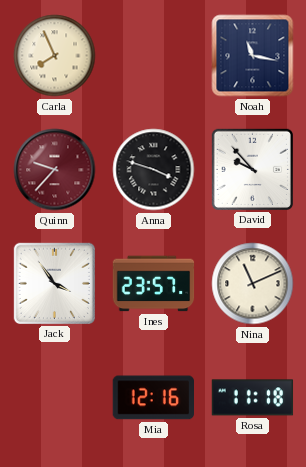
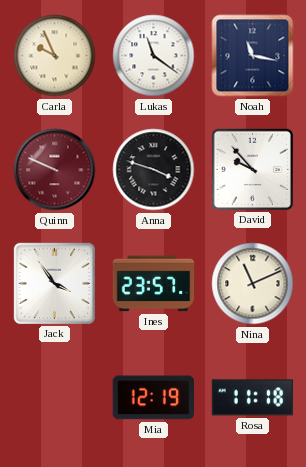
Carla: 7:56 -> 9:56 (55, 56)
Lukas: none -> 11:21 (154, 56)
Quinn: 9:37 -> 9:49 (55, 170)
Mia: 12:16 -> 12:19 (154, 398)
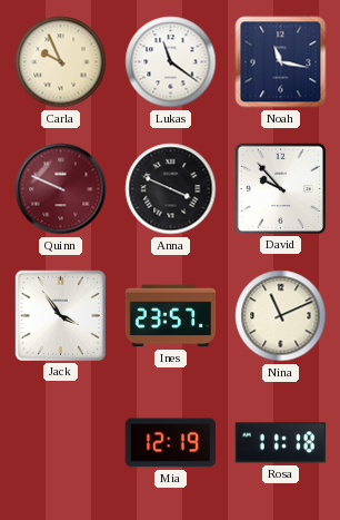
Anna: 3:48 -> 3:49 (171, 189)
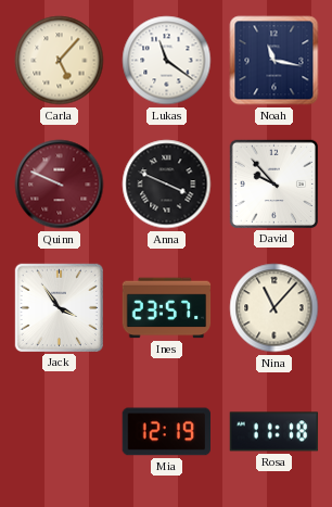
Carla: 9:56 -> 5:07 (60, 61)
Nina: 11:11 -> 11:07 (274, 308)
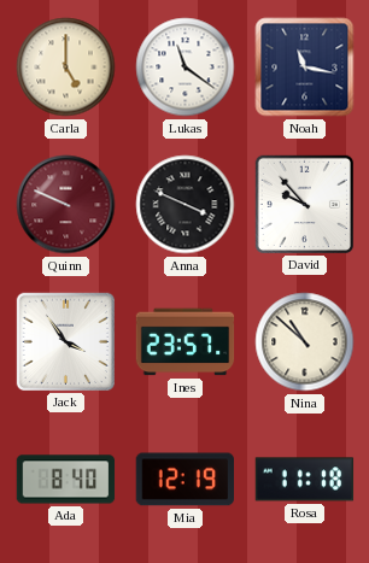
Carla: 5:07 -> 5:00 (66, 68)
Nina: 11:07 -> 10:52 (305, 342)
Ada: none -> 8:40 (66, 480)
